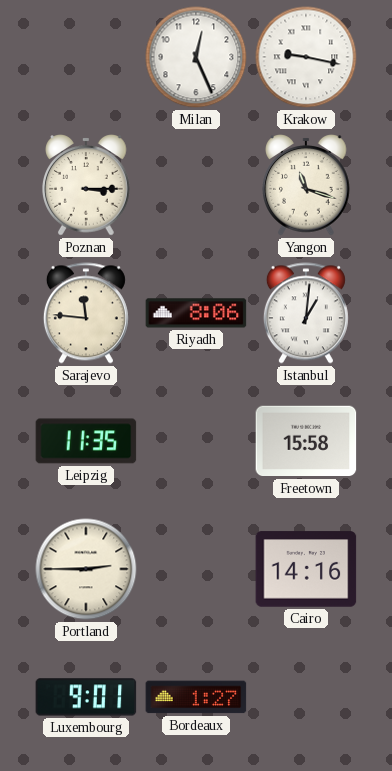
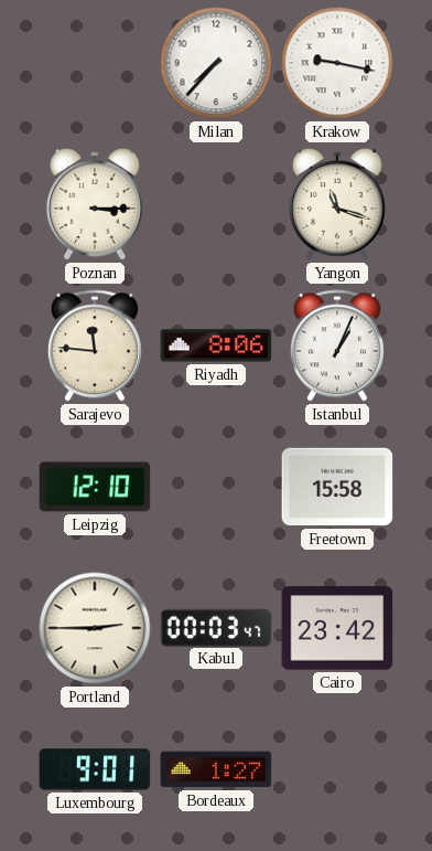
Milan: 12:26 -> 7:37 (216, 63)
Istanbul: 1:01 -> 1:04 (337, 345)
Leipzig: 11:35 -> 12:10 (95, 487)
Kabul: none -> 00:03 (216, 627)
Cairo: 14:16 -> 23:42 (337, 628)
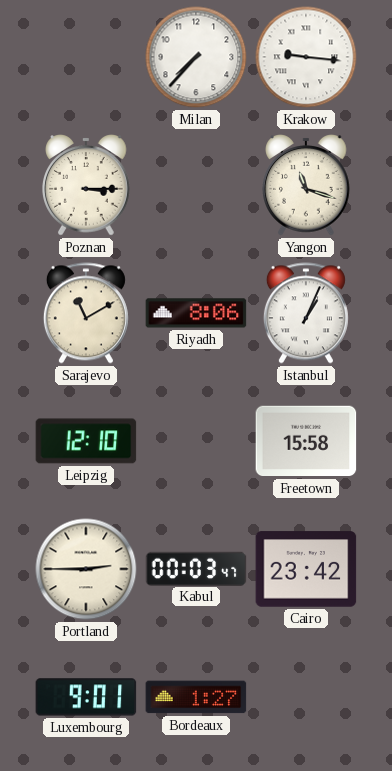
Krakow: 9:17 -> 9:16 (306, 57)
Sarajevo: 11:46 -> 11:10 (86, 313)
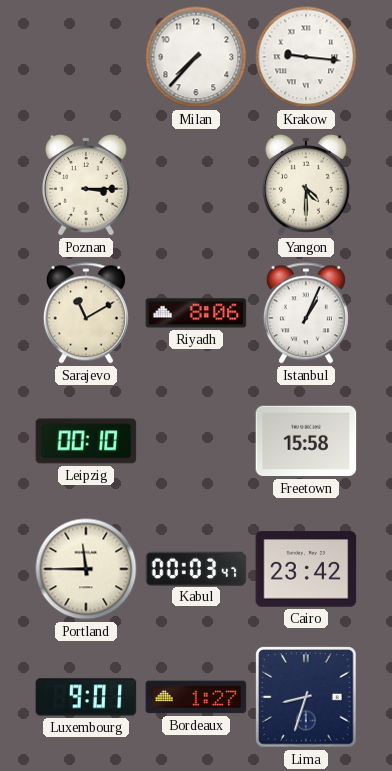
Yangon: 11:18 -> 4:30 (307, 185)
Leipzig: 12:10 -> 00:10 (86, 441)
Portland: 2:45 -> 11:45 (86, 569)
Lima: none -> 8:33 (306, 697)
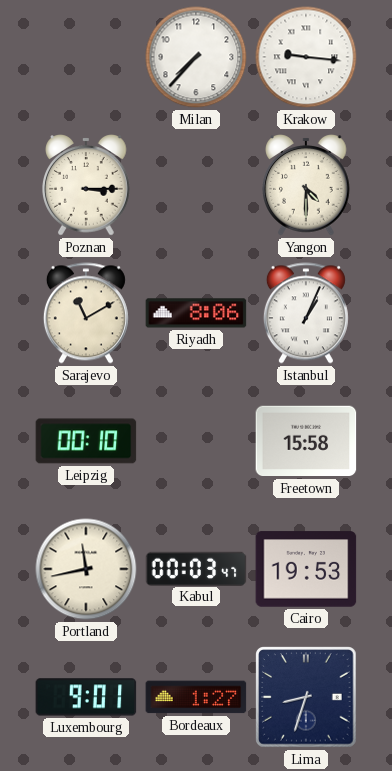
Portland: 11:45 -> 11:43 (86, 569)
Cairo: 23:42 -> 19:53 (306, 569)
